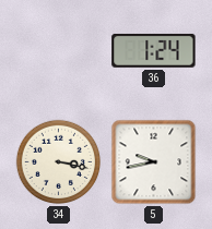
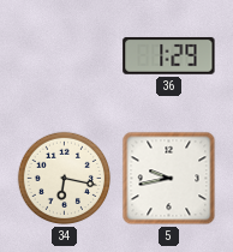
36: 1:24 -> 1:29 (169, 55)
34: 3:17 -> 6:17 (65, 179)
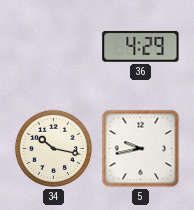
36: 1:29 -> 4:29 (141, 46)
34: 6:17 -> 10:17 (54, 149)
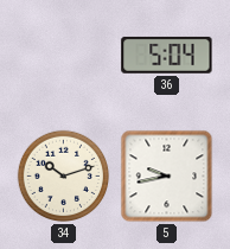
36: 4:29 -> 5:04 (167, 55)
34: 10:17 -> 10:12 (64, 177)
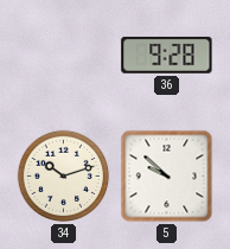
36: 5:04 -> 9:28 (167, 55)
5: 9:43 -> 9:52 (167, 177)
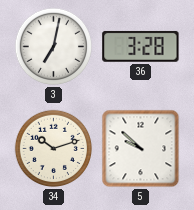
3: none -> 7:02 (54, 47)
36: 9:28 -> 3:28 (141, 46)
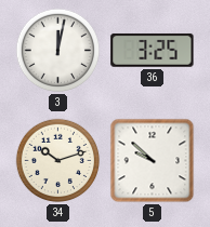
3: 7:02 -> 12:02 (58, 51)
36: 3:28 -> 3:25 (153, 50)
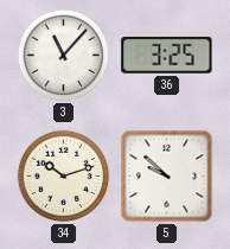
3: 12:02 -> 11:07 (64, 56)
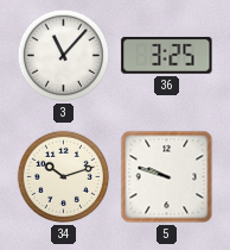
5: 9:52 -> 9:48 (167, 177)
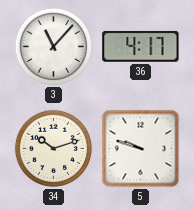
36: 3:25 -> 4:17 (141, 46)
